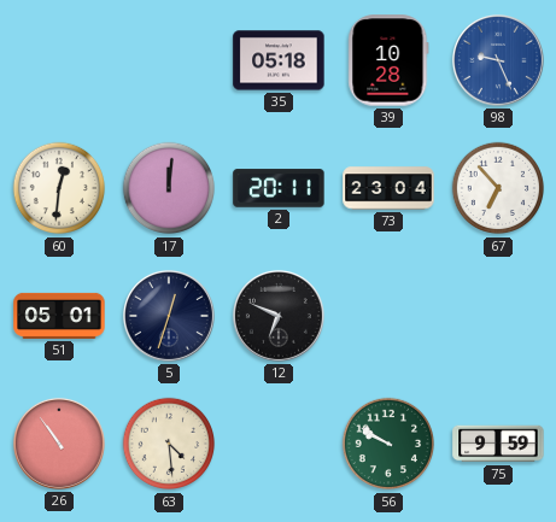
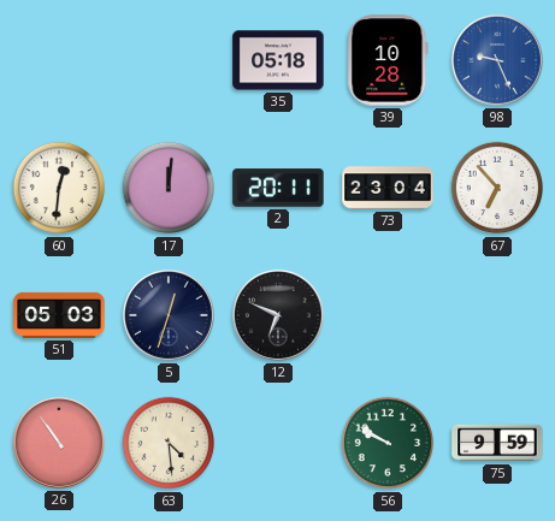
51: 05:01 -> 05:03 (59, 315)
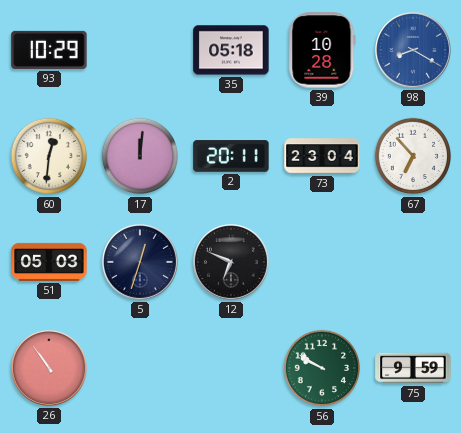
93: none -> 10:29 (49, 50)
98: 9:26 -> 8:20 (413, 50)
63: 4:29 -> none (169, 443)
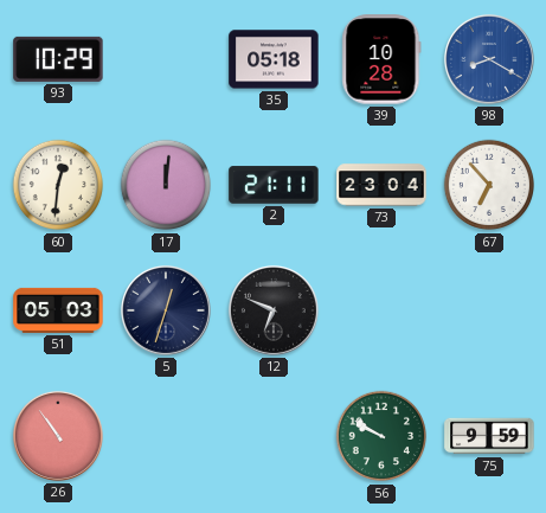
2: 20:11 -> 21:11 (274, 185)
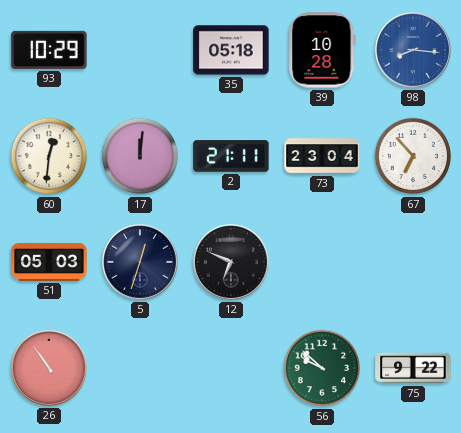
98: 8:20 -> 8:16 (413, 50)
56: 9:50 -> 9:52 (322, 368)
75: 9:59 -> 9:22 (413, 368)
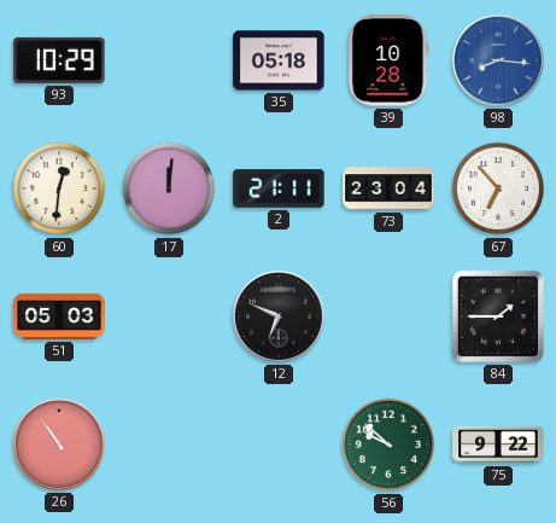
5: 12:33 -> none (140, 262)
84: none -> 1:45 (498, 316)
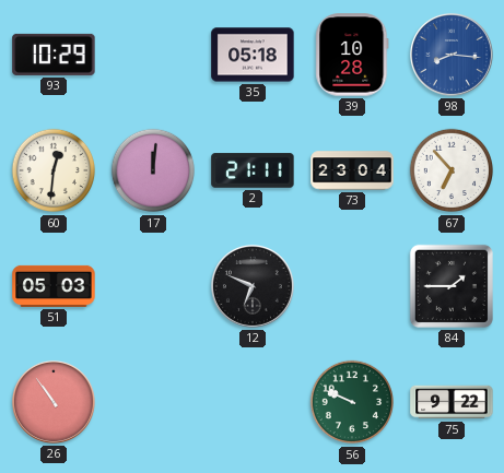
56: 9:52 -> 9:49 (352, 402)
